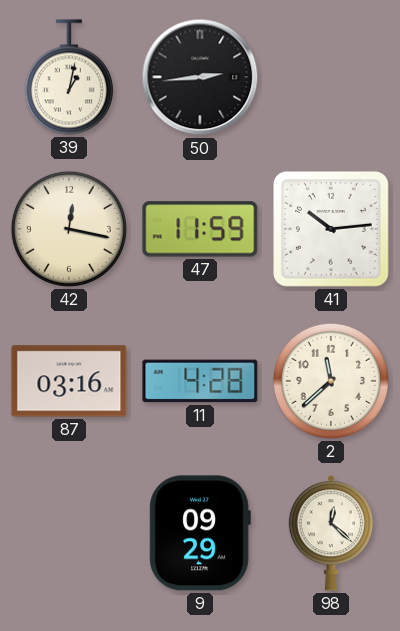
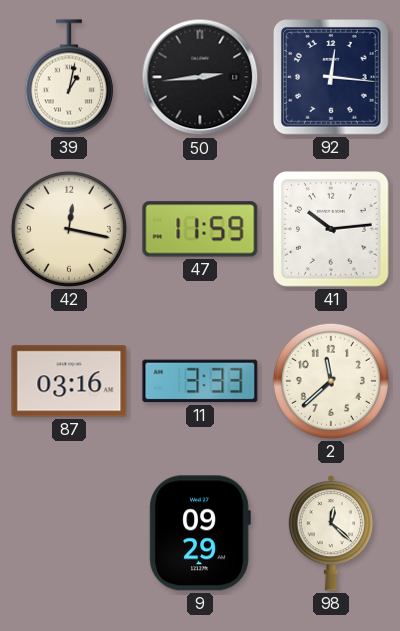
92: none -> 12:16 (332, 78)
11: 4:28 -> 3:33 (200, 381)
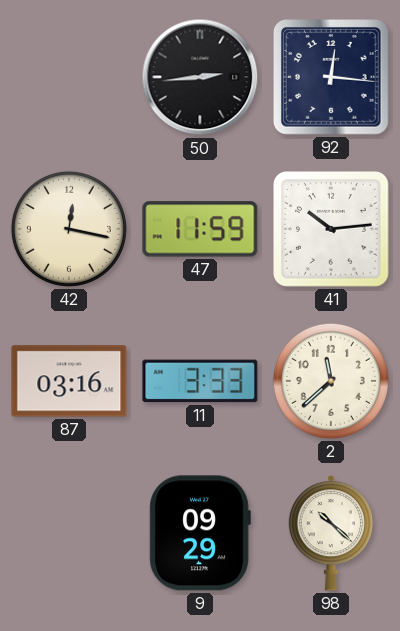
39: 1:02 -> none (69, 77)
98: 12:22 -> 10:22 (331, 533)
